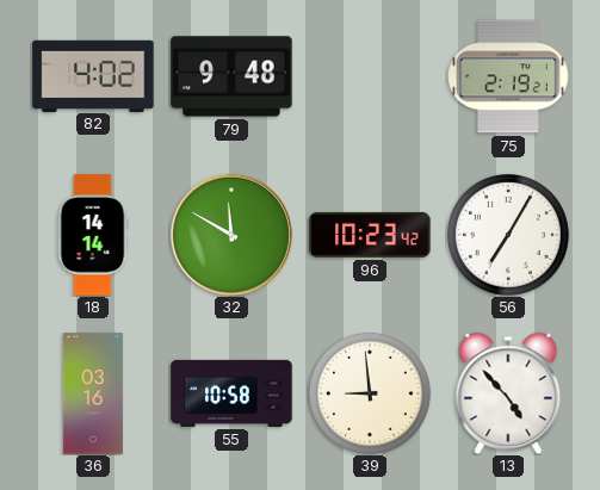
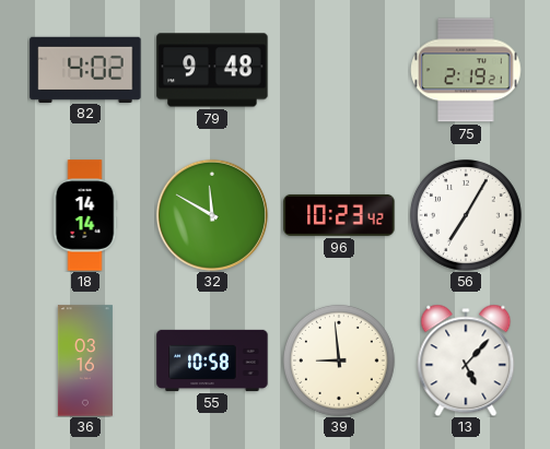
13: 4:53 -> 5:07 (466, 361)
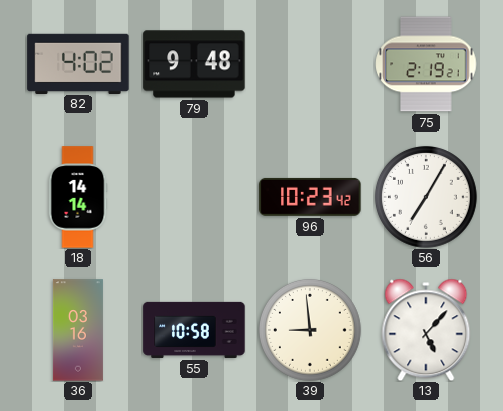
32: 11:50 -> none (212, 215)
